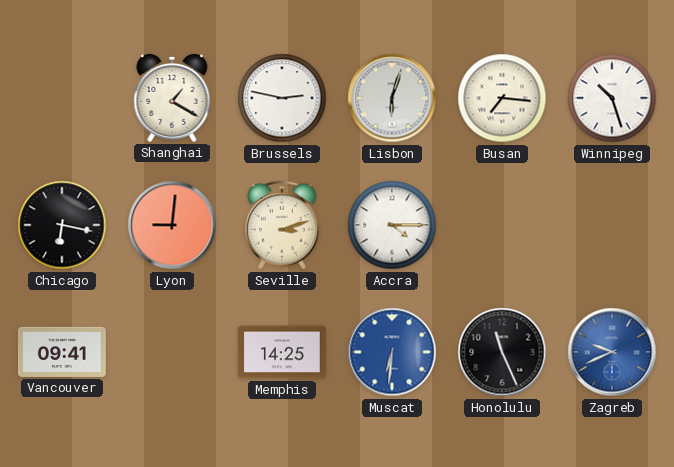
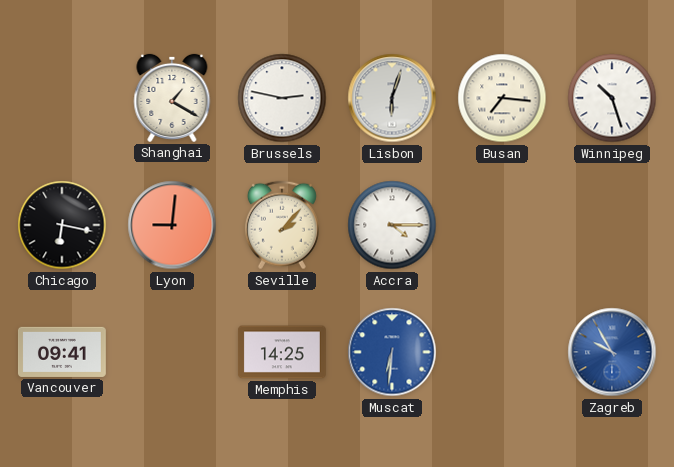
Seville: 3:12 -> 2:07 (282, 225)
Honolulu: 11:26 -> none (502, 352)
Zagreb: 9:41 -> 9:55 (612, 352)
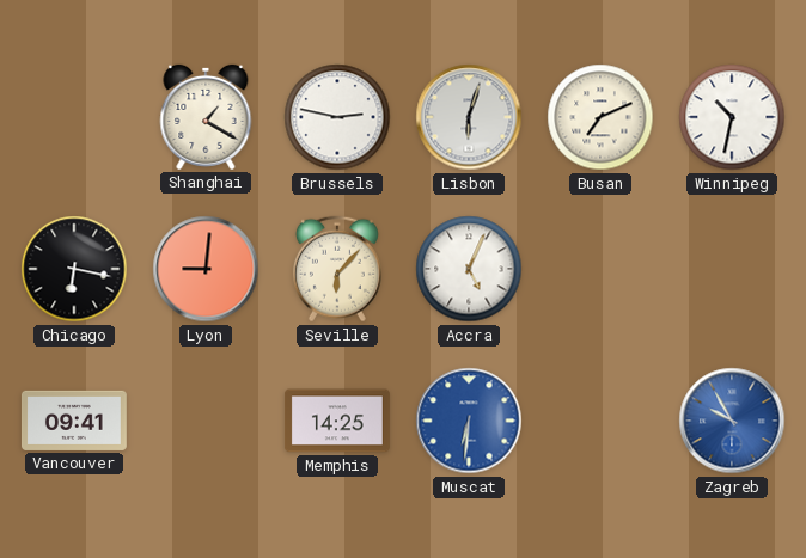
Busan: 7:16 -> 7:11 (600, 117)
Winnipeg: 10:27 -> 10:32 (732, 117)
Seville: 2:07 -> 6:07 (337, 269)
Accra: 4:15 -> 5:04 (469, 269)
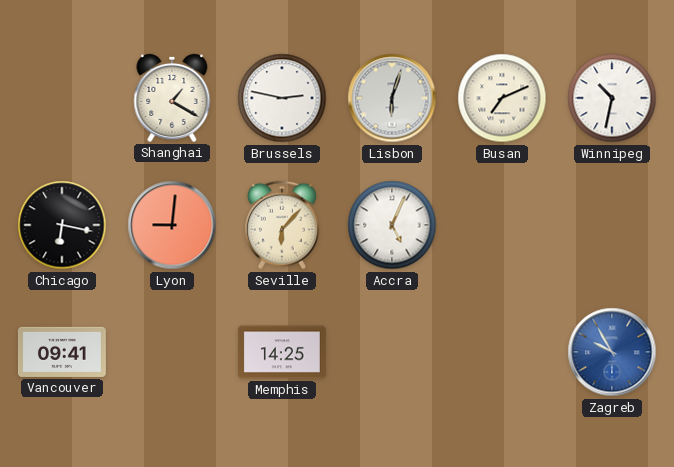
Muscat: 6:31 -> none (469, 421)
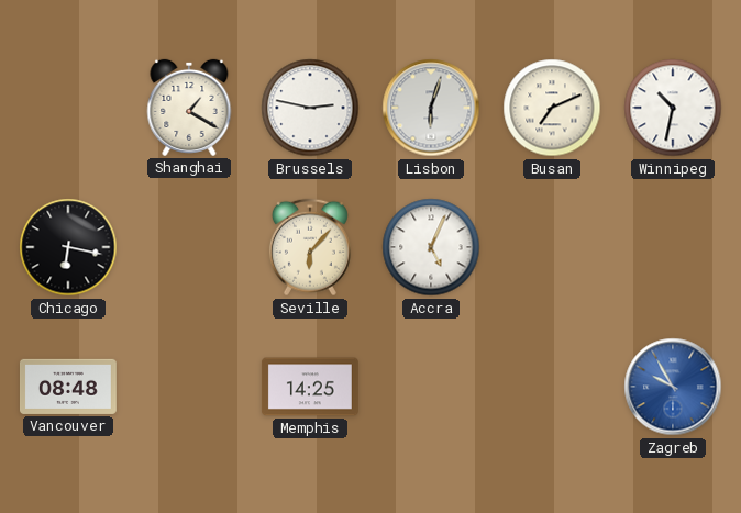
Lyon: 9:01 -> none (172, 225)
Vancouver: 09:41 -> 08:48 (68, 387)
